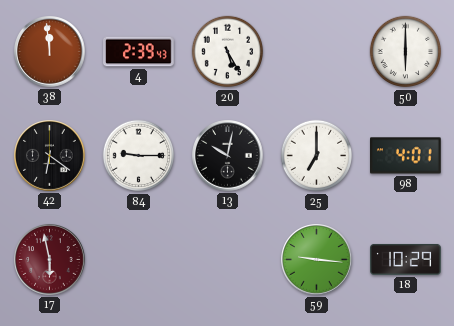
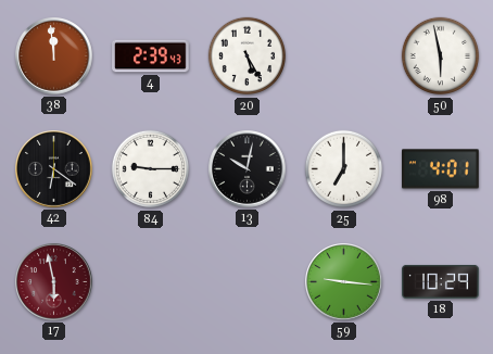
50: 6:00 -> 5:58 (441, 56)
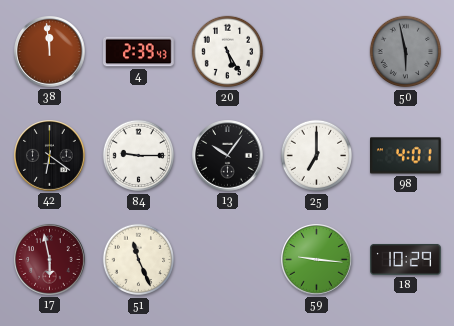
50 dial: white -> grey (406, 52)
13: 10:02 -> 10:06 (228, 156)
51: none -> 11:26 (139, 260)
